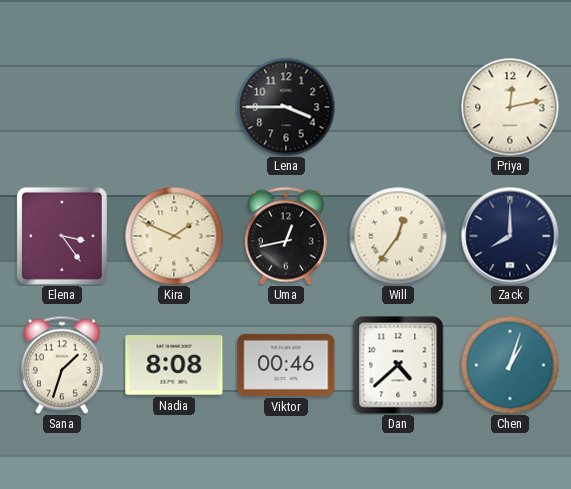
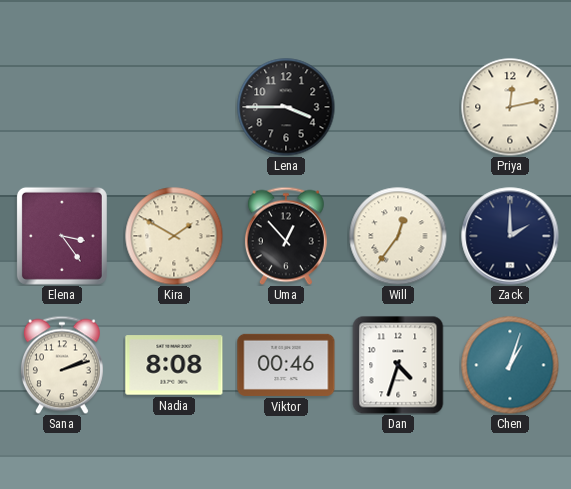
Kira: 1:49 -> 1:50 (174, 236)
Uma: 12:43 -> 12:53 (286, 236)
Zack: 8:00 -> 2:00 (510, 236)
Sana: 1:33 -> 2:12 (62, 365)
Dan: 4:38 -> 4:33 (398, 365)
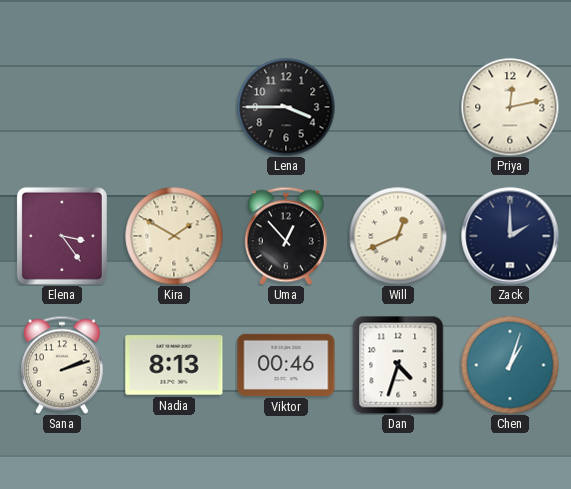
Will: 12:36 -> 12:41 (398, 236)
Nadia: 8:08 -> 8:13 (174, 365)
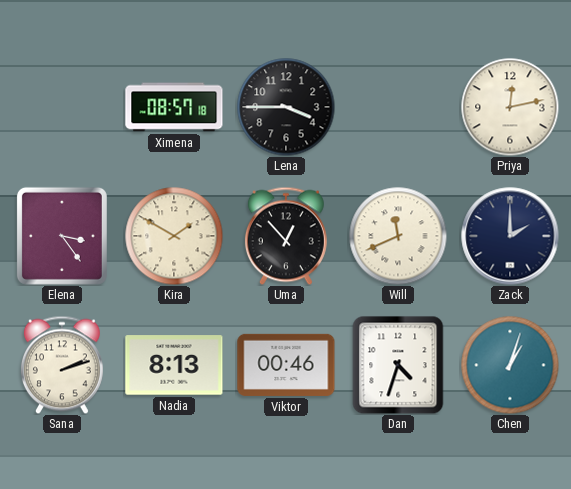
Ximena: none -> 08:57 (174, 107)
Will: 12:41 -> 11:41 (398, 236)
